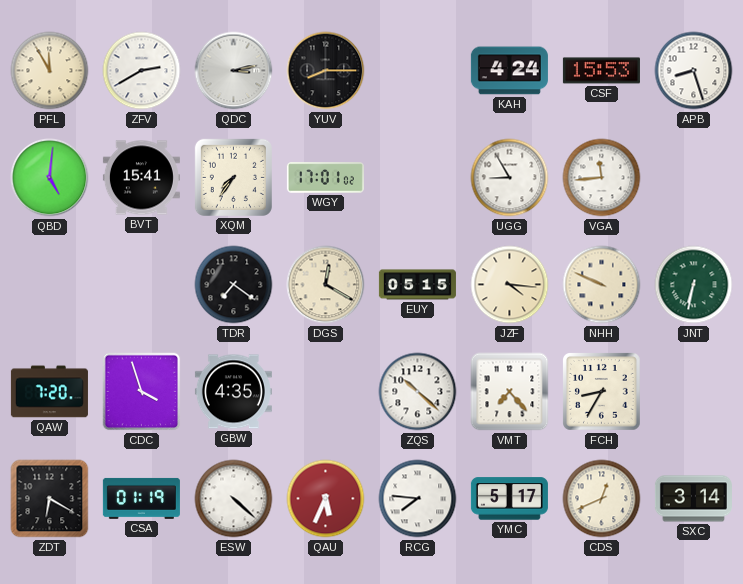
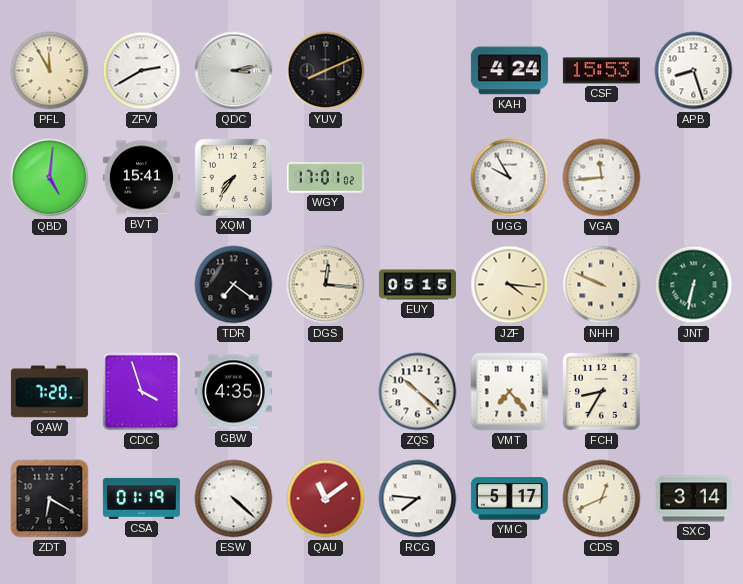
YUV: 8:15 -> 8:11 (326, 71)
UGG: 8:55 -> 9:55 (510, 178)
DGS: 12:20 -> 12:16 (326, 285)
QAU: 5:34 -> 11:09 (326, 499)
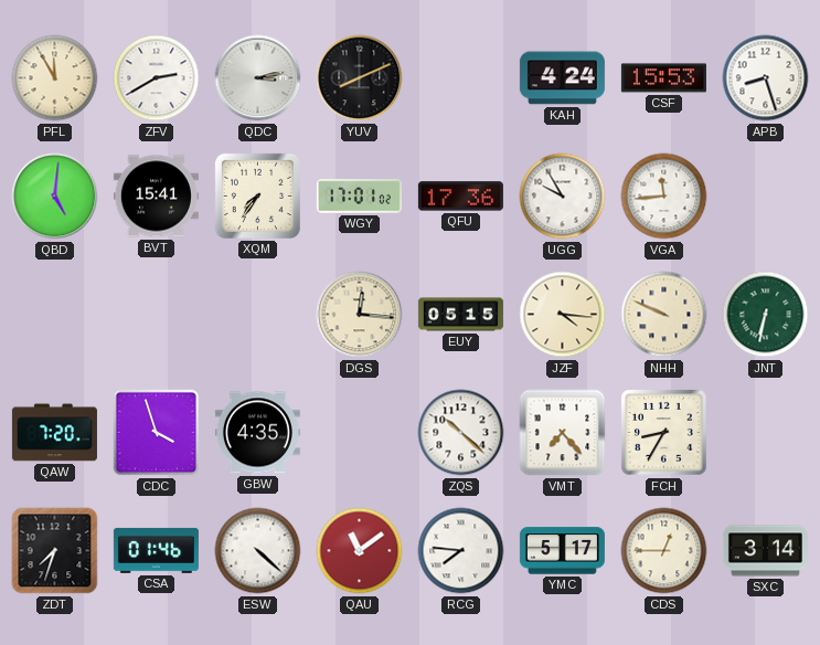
QFU: none -> 17:36 (460, 197)
TDR: 7:21 -> none (234, 285)
ZDT: 6:20 -> 7:33 (55, 551)
CSA: 01:19 -> 01:46 (156, 550)
CDS: 12:41 -> 12:45 (664, 551)
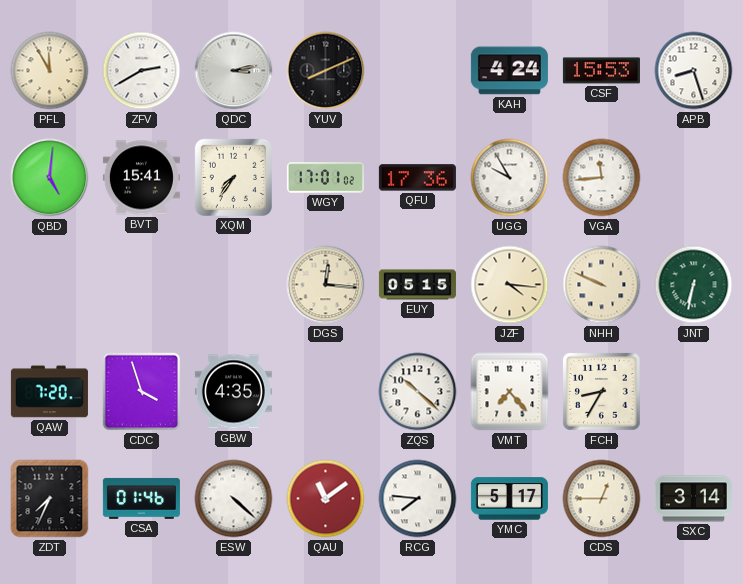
ZDT: 7:33 -> 7:34 (50, 499)
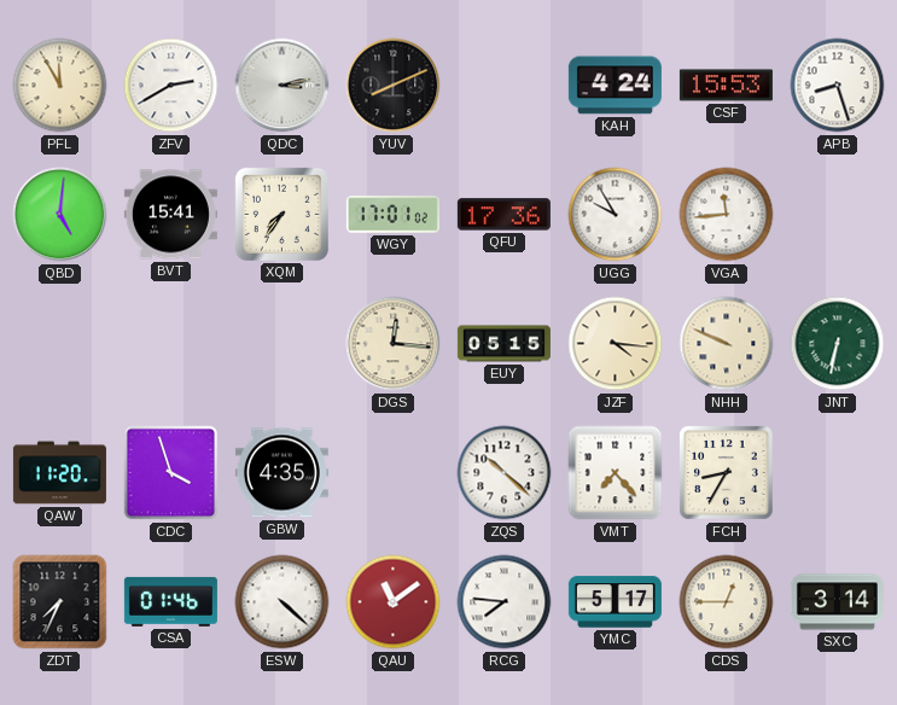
QAW: 7:20 -> 11:20 (59, 473)
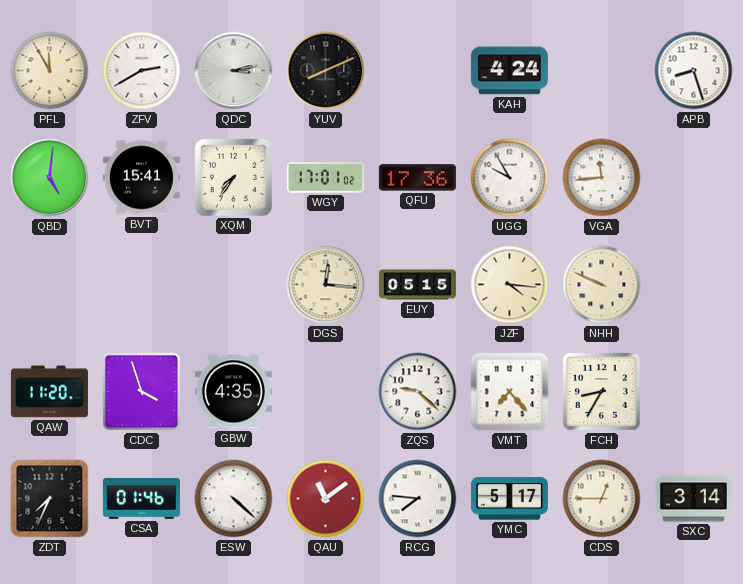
CSF: 15:53 -> none (726, 86)
JNT: 6:32 -> none (838, 344)
ZQS: 10:22 -> 9:22 (418, 392)
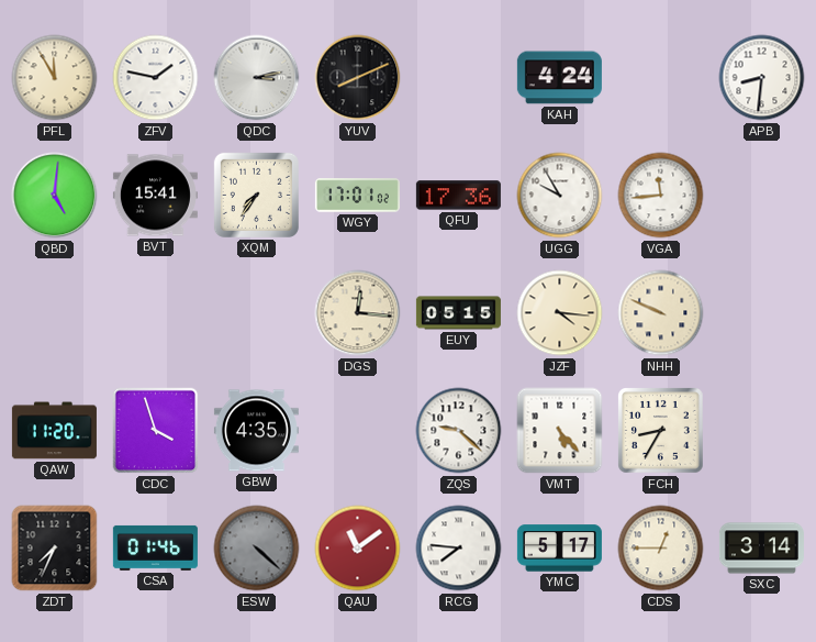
ZFV: 2:40 -> 1:47 (156, 78)
APB: 8:27 -> 8:31 (762, 78)
VMT: 7:23 -> 5:23 (560, 431)
ESW dial: white -> grey (257, 549)
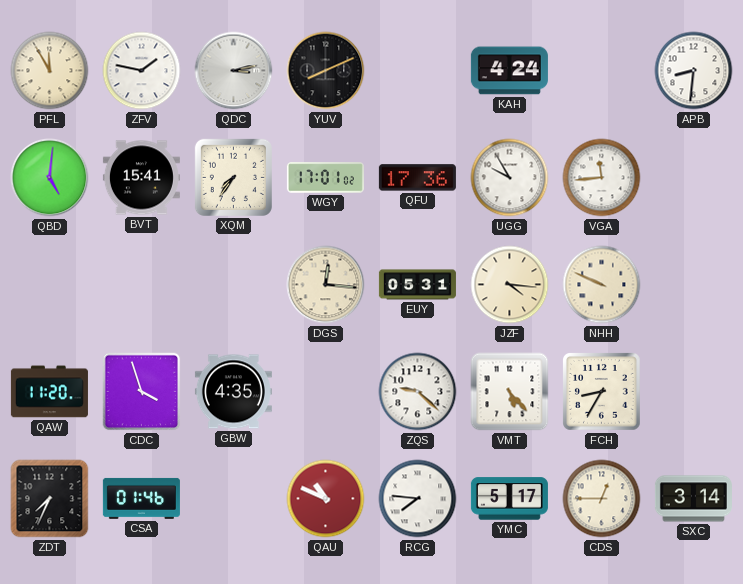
EUY: 05:15 -> 05:31 (417, 285)
ESW: 4:22 -> none (257, 549)
QAU: 11:09 -> 10:49 (326, 499)
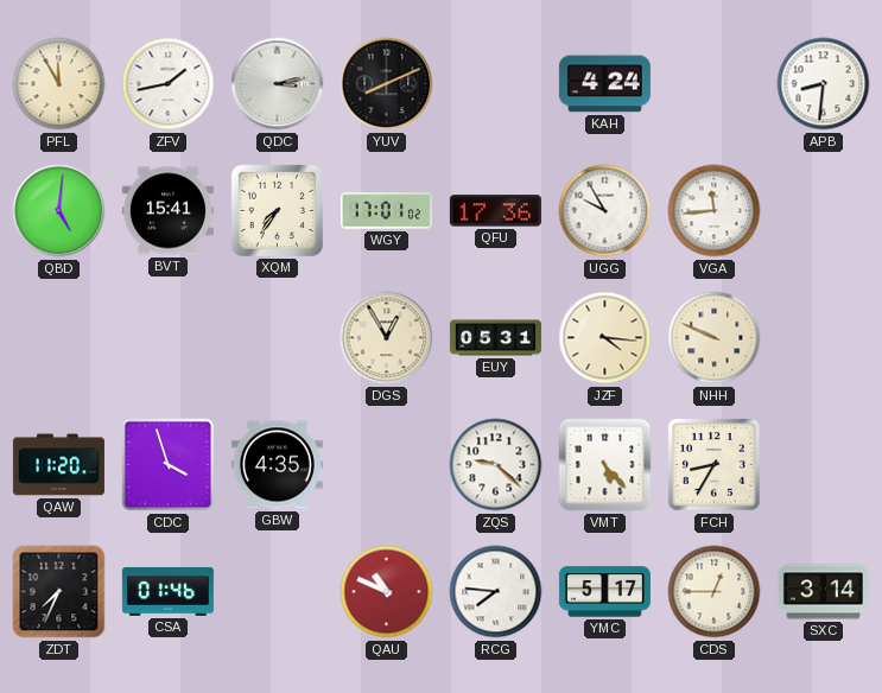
ZFV: 1:47 -> 1:43 (169, 84)
DGS: 12:16 -> 12:55 (387, 338)
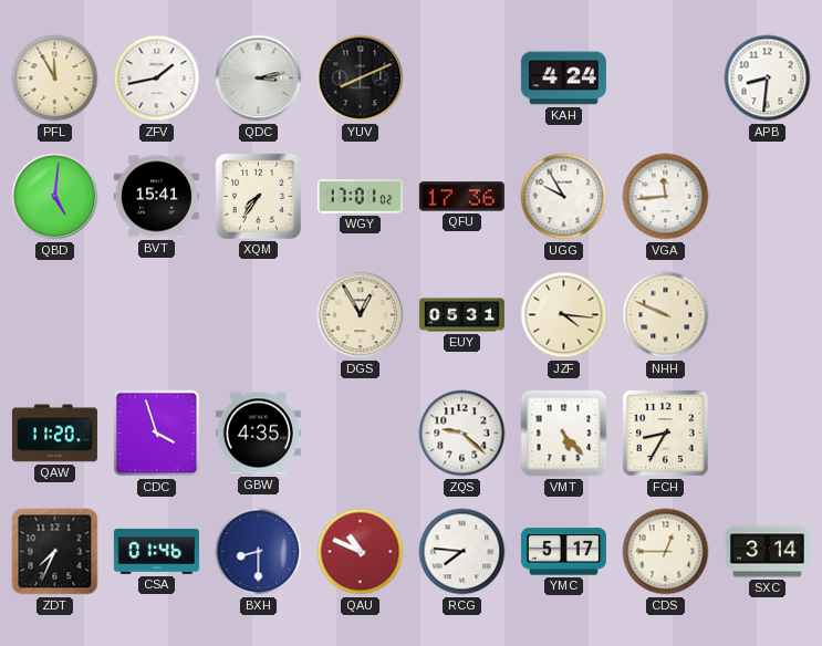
BXH: none -> 8:30 (259, 552)
